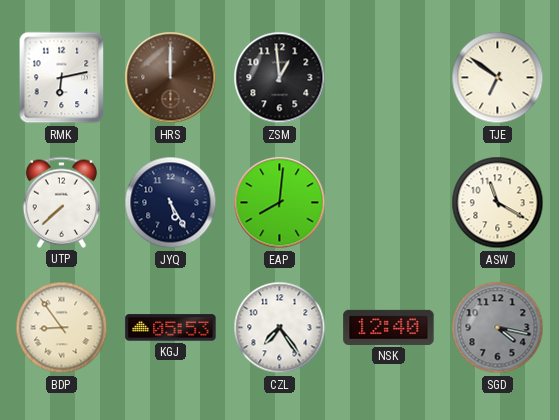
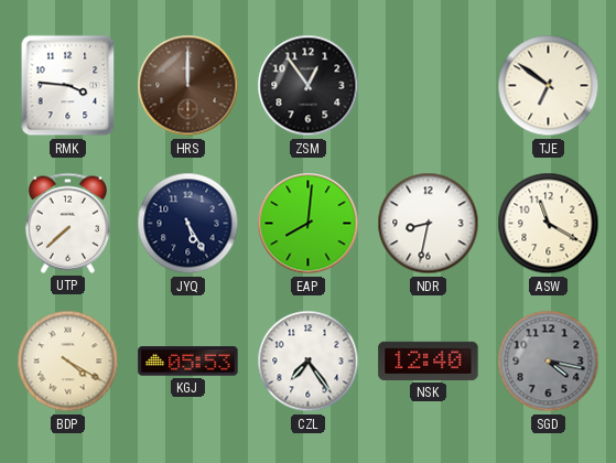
RMK: 6:13 -> 3:46 (68, 86)
ZSM: 12:59 -> 12:54 (309, 86)
NDR: none -> 8:32 (429, 224)
BDP: 8:54 -> 4:20 (68, 362)
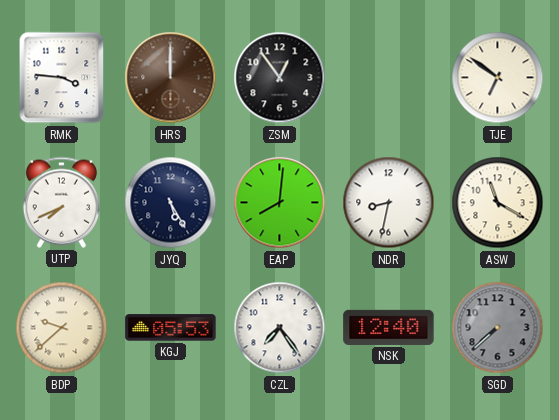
UTP: 7:38 -> 7:41 (61, 202)
BDP: 4:20 -> 9:38 (62, 328)
SGD: 4:17 -> 7:38 (498, 328)
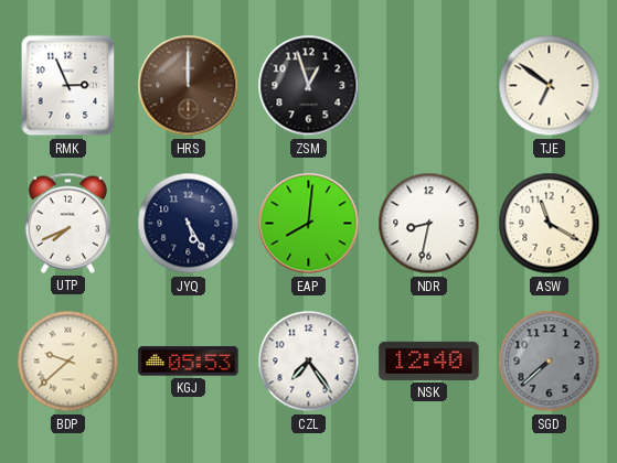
RMK: 3:46 -> 2:56 (68, 86)
ZSM: 12:54 -> 12:57 (309, 86)
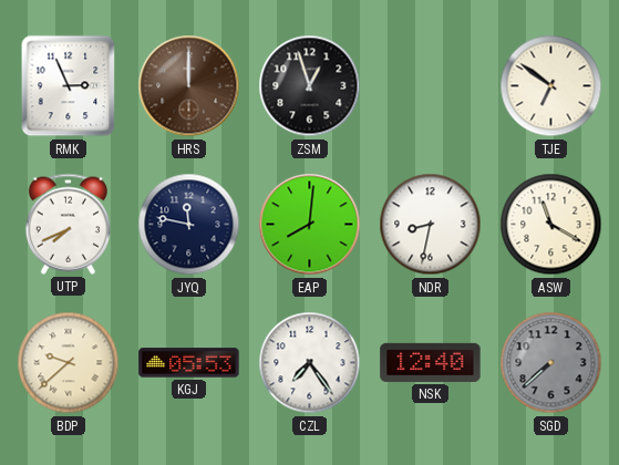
JYQ: 5:25 -> 11:47 (189, 225)
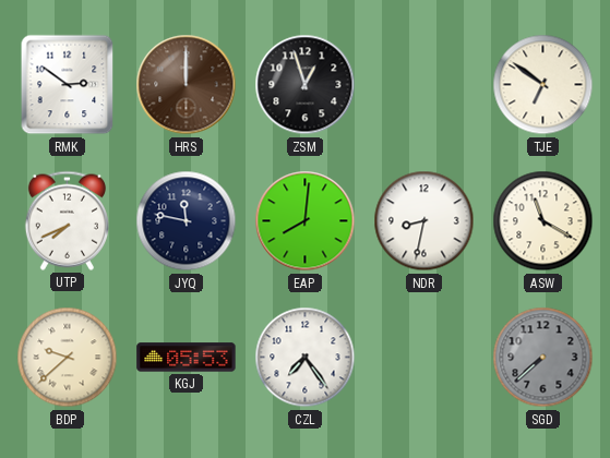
RMK: 2:56 -> 2:51 (68, 85)
NSK: 12:40 -> none (431, 362)
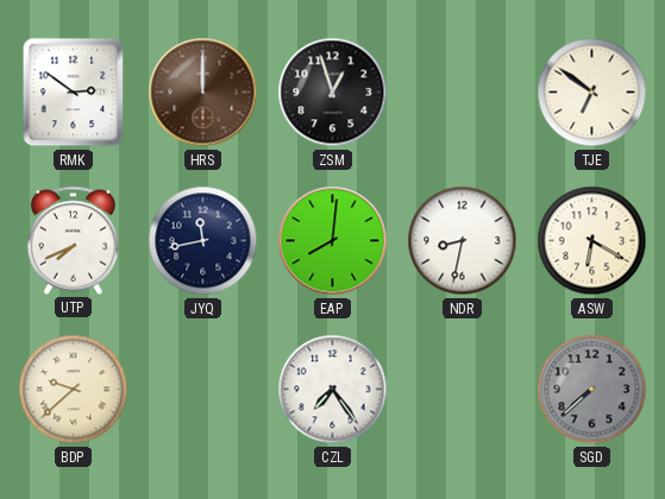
JYQ: 11:47 -> 11:43 (203, 241)
ASW: 11:20 -> 6:20 (592, 241)
KGJ: 05:53 -> none (187, 358)
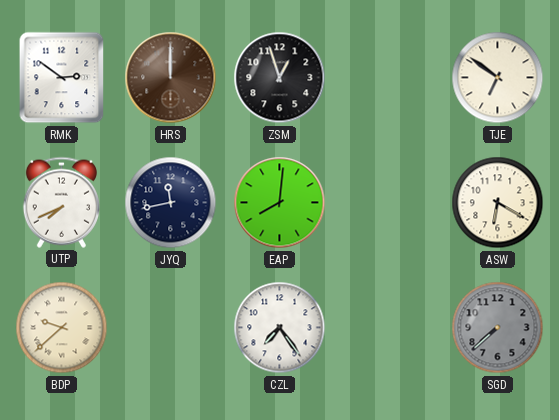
NDR: 8:32 -> none (463, 241)
